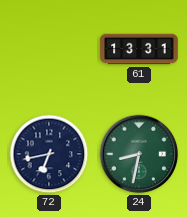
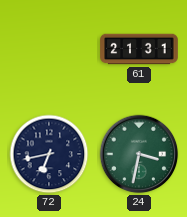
61: 13:31 -> 21:31 (139, 49)
24: 8:32 -> 3:32 (139, 154)
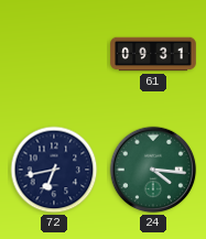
61: 21:31 -> 09:31 (153, 54)
24: 3:32 -> 4:16 (153, 170)
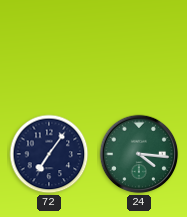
61: 09:31 -> none (153, 54)
72: 6:43 -> 7:06 (49, 154)
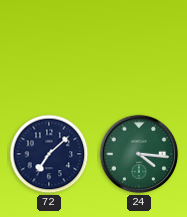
72: 7:06 -> 7:08 (49, 154)
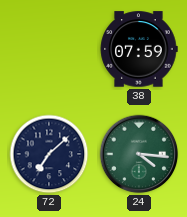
38: none -> 07:59 (139, 49)
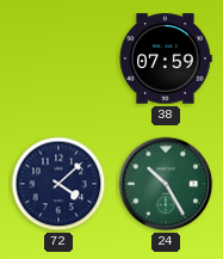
72: 7:08 -> 4:08 (58, 184)
24: 4:16 -> 10:25 (166, 184)
